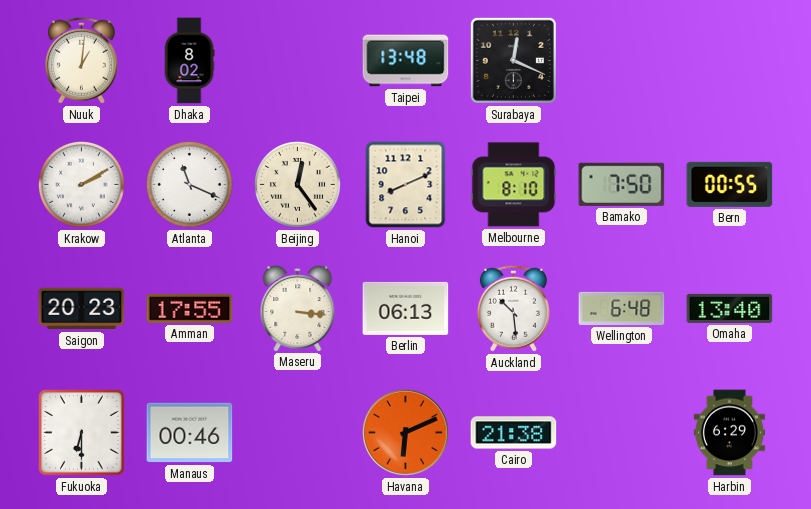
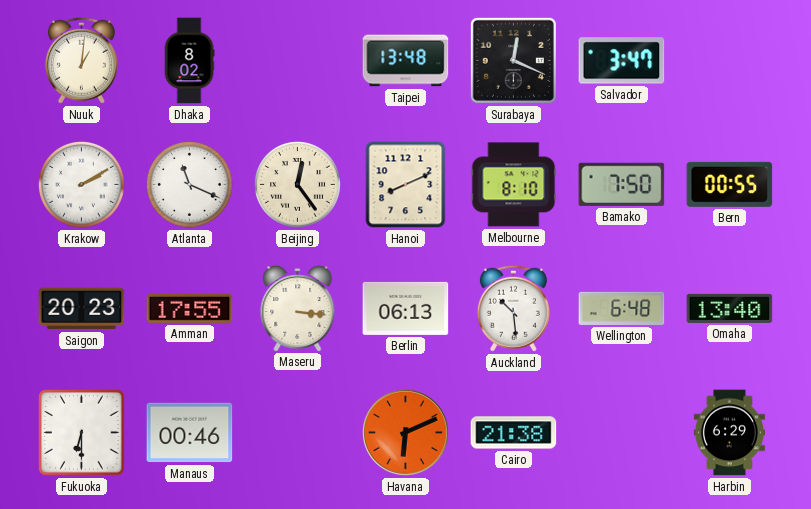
Salvador: none -> 3:47 (622, 61)
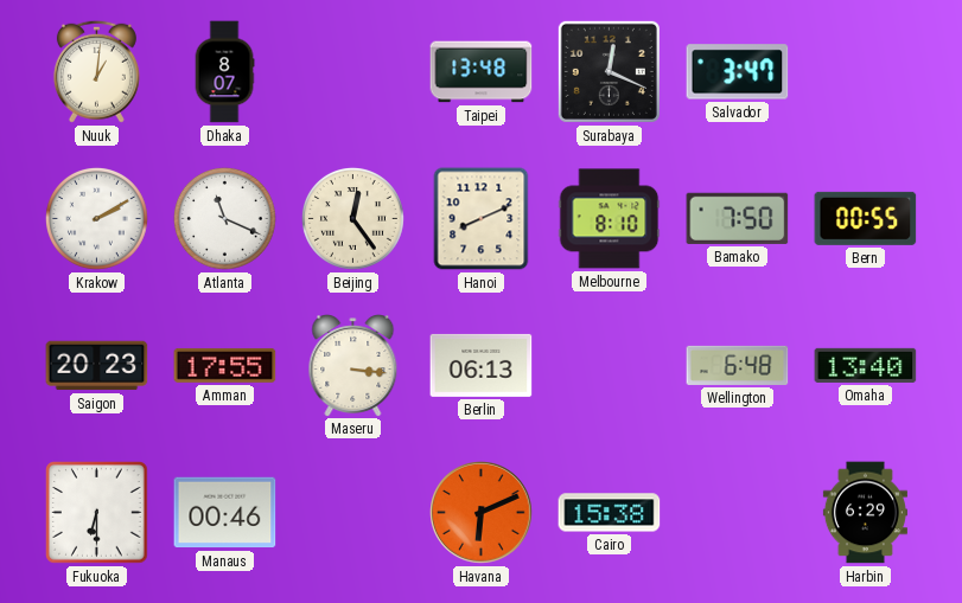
Dhaka: 8:02 -> 8:07 (224, 72)
Auckland: 10:29 -> none (513, 308)
Cairo: 21:38 -> 15:38 (610, 513)
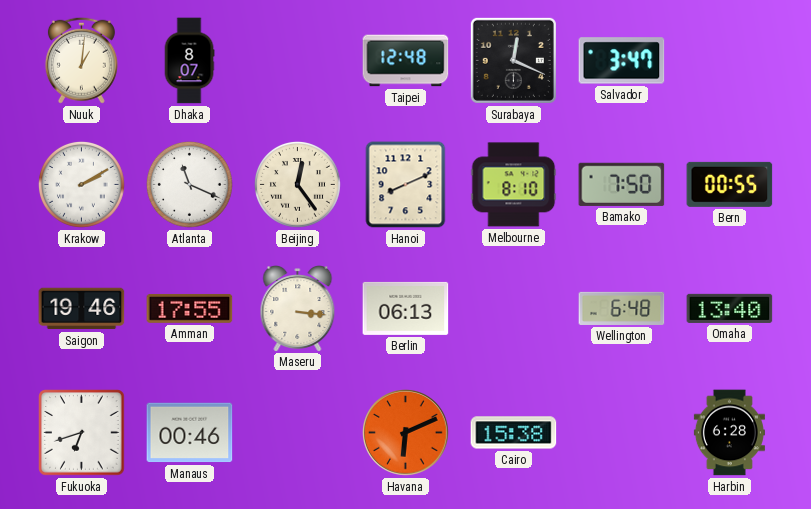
Taipei: 13:48 -> 12:48 (406, 61)
Saigon: 20:23 -> 19:46 (82, 309)
Fukuoka: 6:30 -> 6:42 (82, 433)
Harbin: 6:29 -> 6:28 (729, 433)
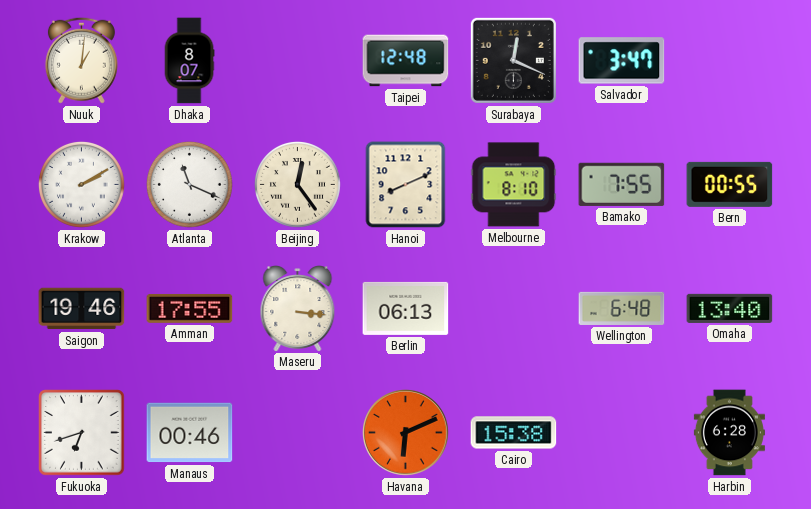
Bamako: 7:50 -> 7:55 (622, 184)
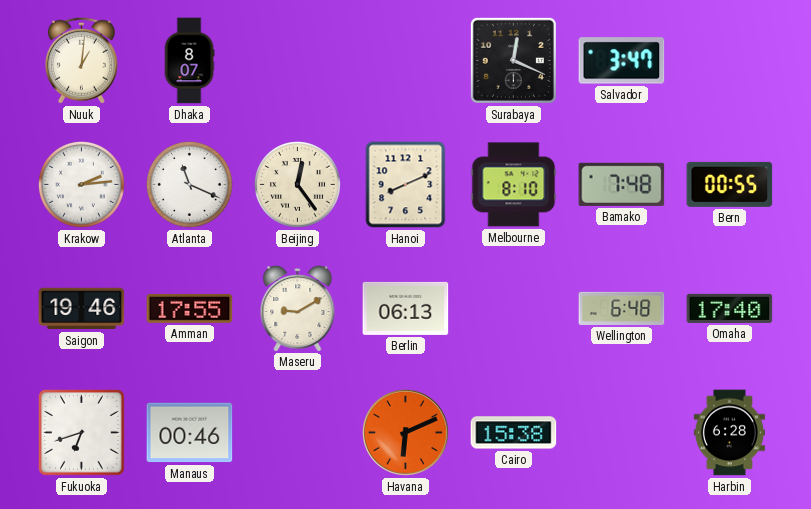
Taipei: 12:48 -> none (406, 61)
Krakow: 2:10 -> 2:14 (81, 184)
Bamako: 7:55 -> 7:48 (622, 184)
Maseru: 3:16 -> 9:10 (298, 309)
Omaha: 13:40 -> 17:40 (730, 308)
